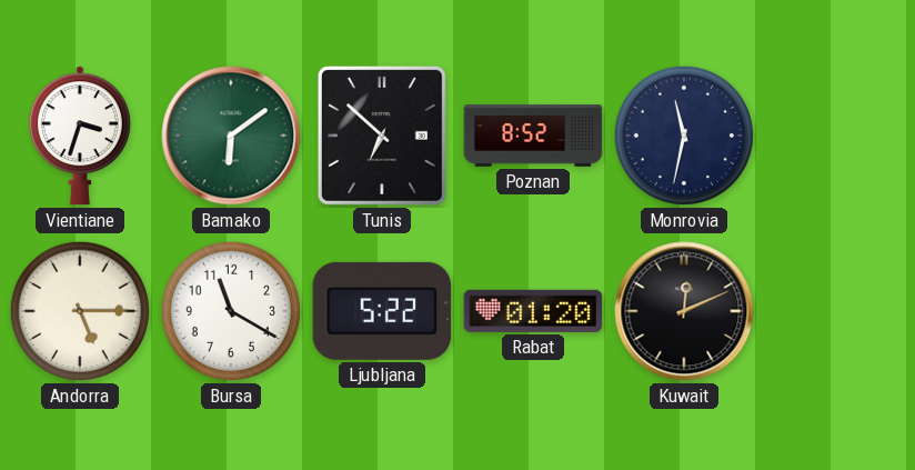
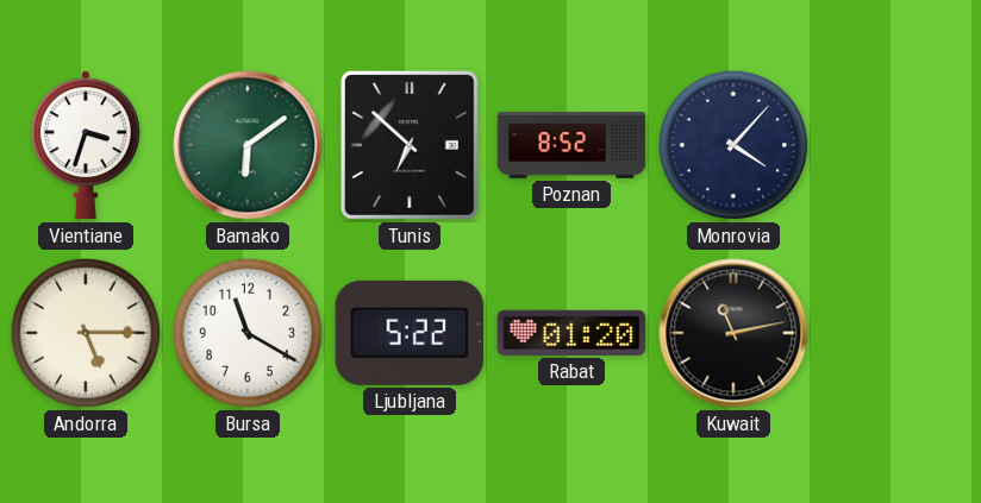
Monrovia: 11:32 -> 4:07 (733, 145)
Kuwait: 12:11 -> 11:13 (733, 333)
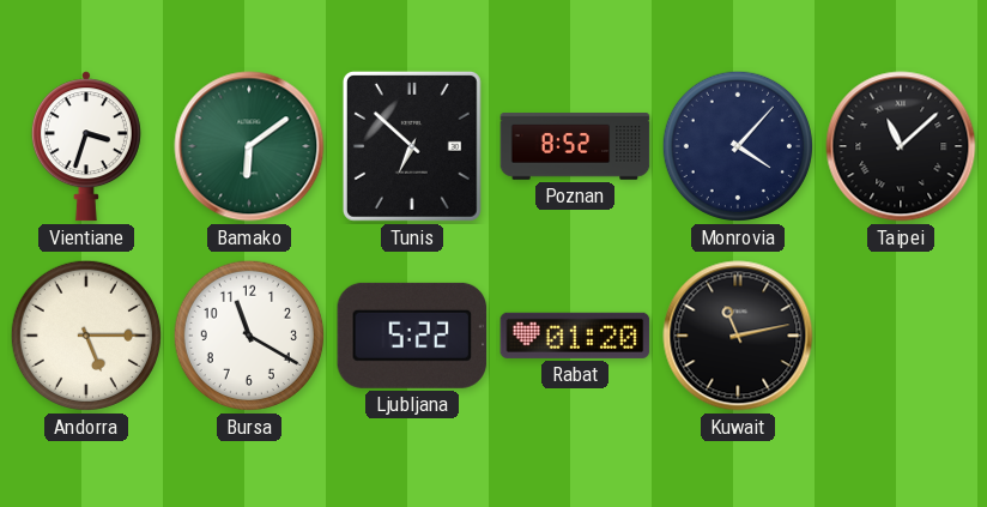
Taipei: none -> 11:08 (901, 146)
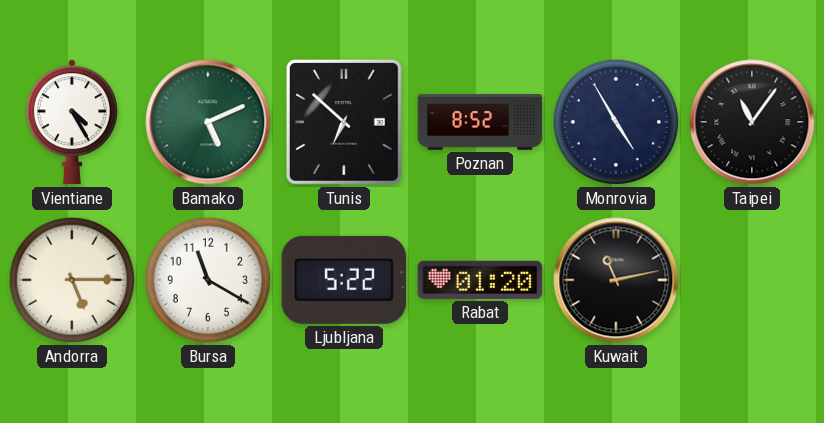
Vientiane: 3:33 -> 4:25 (72, 122)
Bamako: 6:09 -> 5:11 (208, 122)
Monrovia: 4:07 -> 4:55 (616, 122)
Taipei: 11:08 -> 11:06 (752, 122)
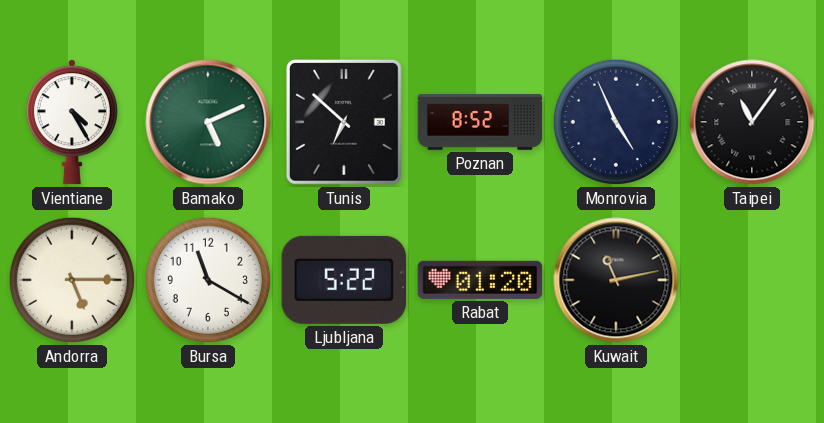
Monrovia: 4:55 -> 4:56 (616, 122)
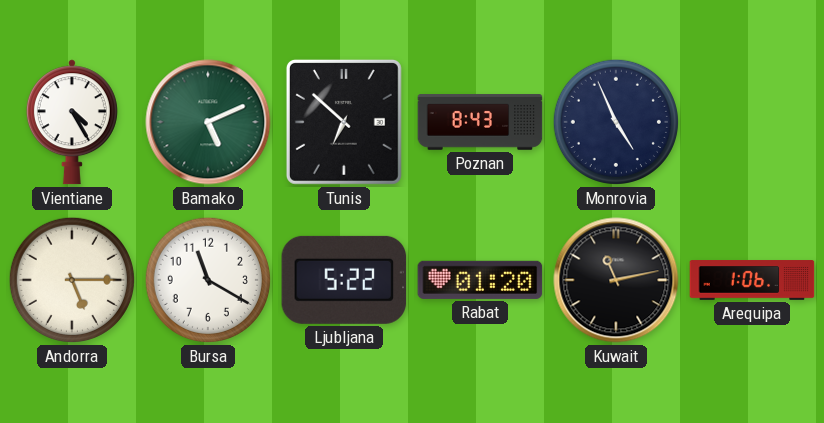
Poznan: 8:52 -> 8:43 (480, 122)
Taipei: 11:06 -> none (752, 122)
Arequipa: none -> 1:06 (752, 280)
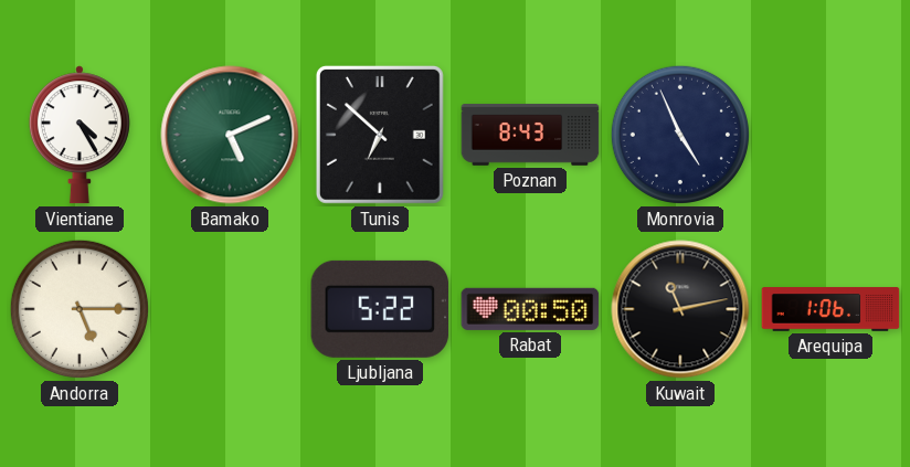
Bursa: 11:20 -> none (208, 280)
Rabat: 01:20 -> 00:50 (530, 309)
